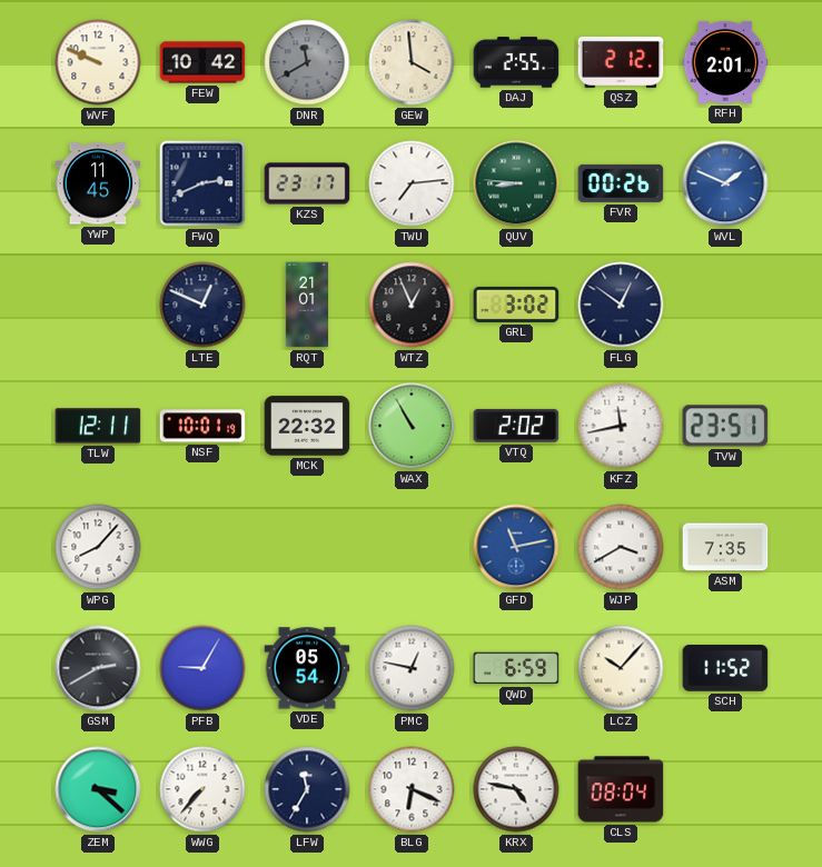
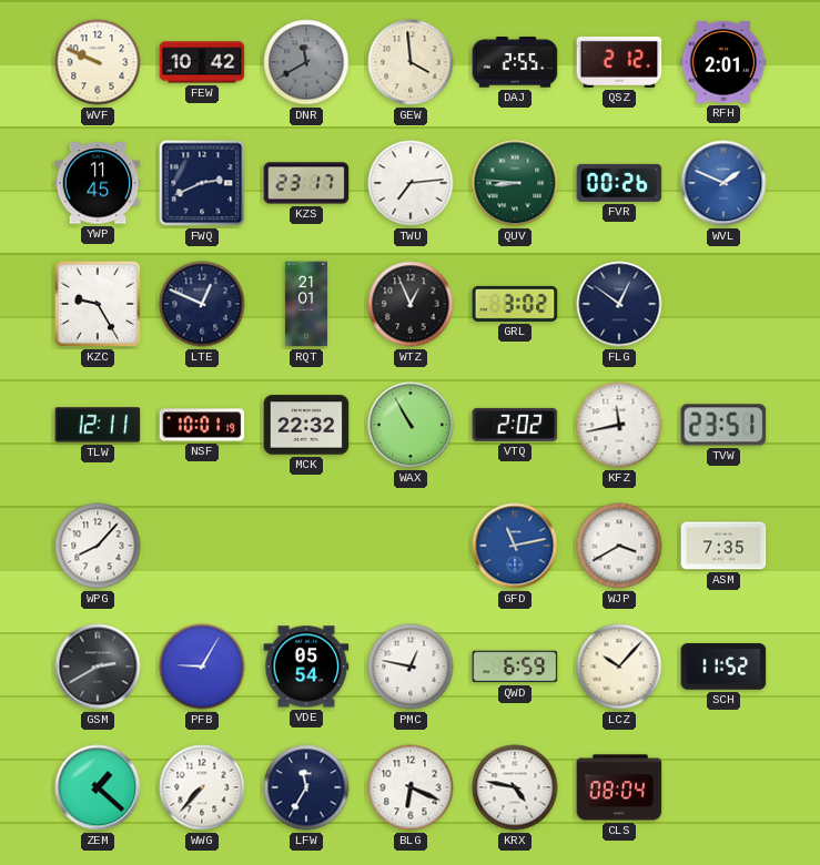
KZC: none -> 9:25 (98, 304)
ZEM: 3:22 -> 1:22 (98, 787)
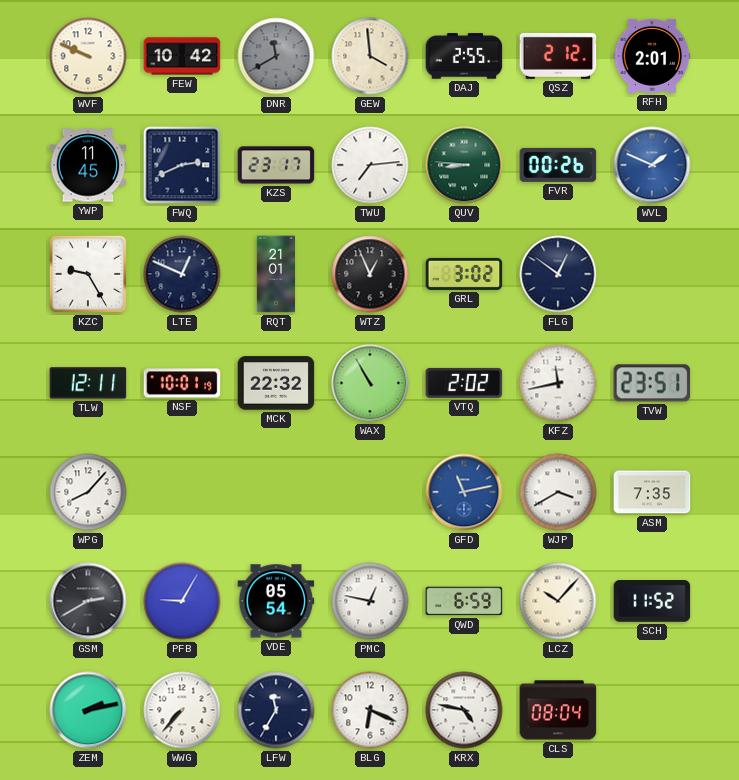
ZEM: 1:22 -> 2:13 (88, 710)
